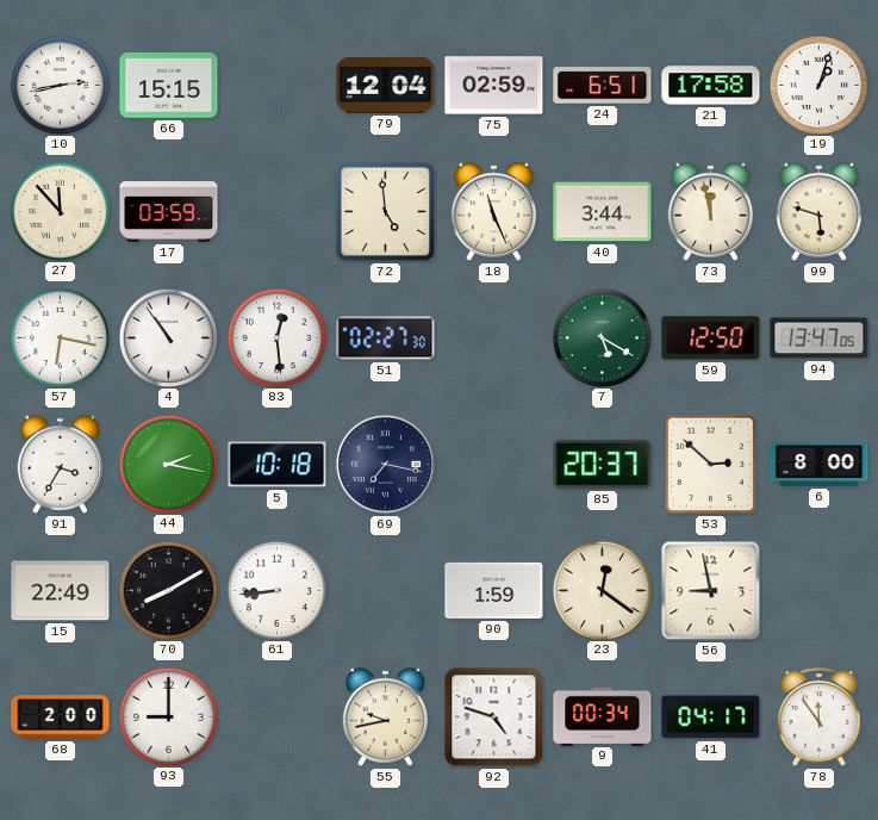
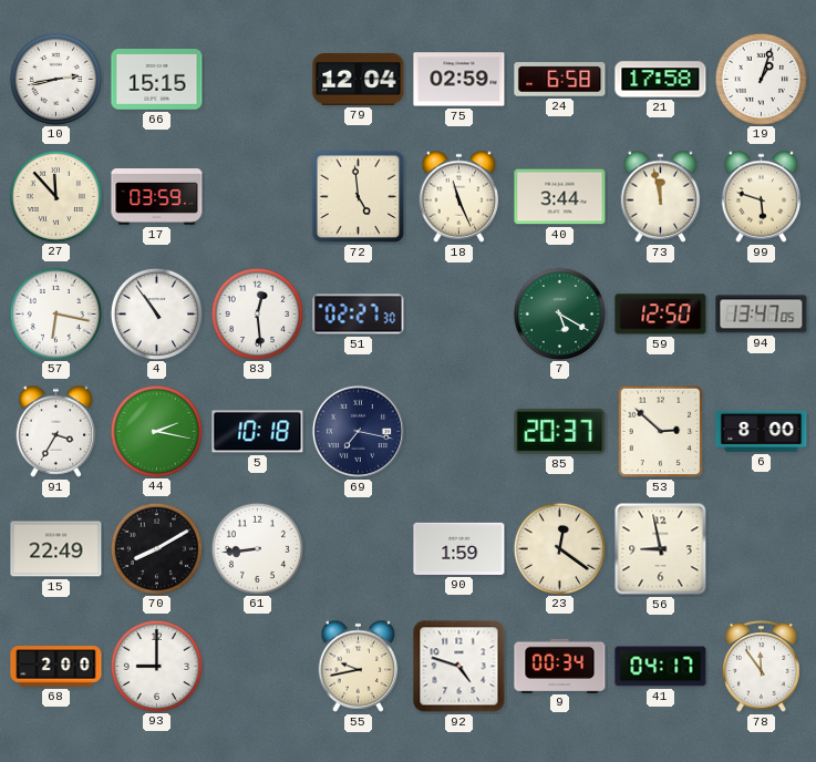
24: 6:51 -> 6:58 (560, 80)
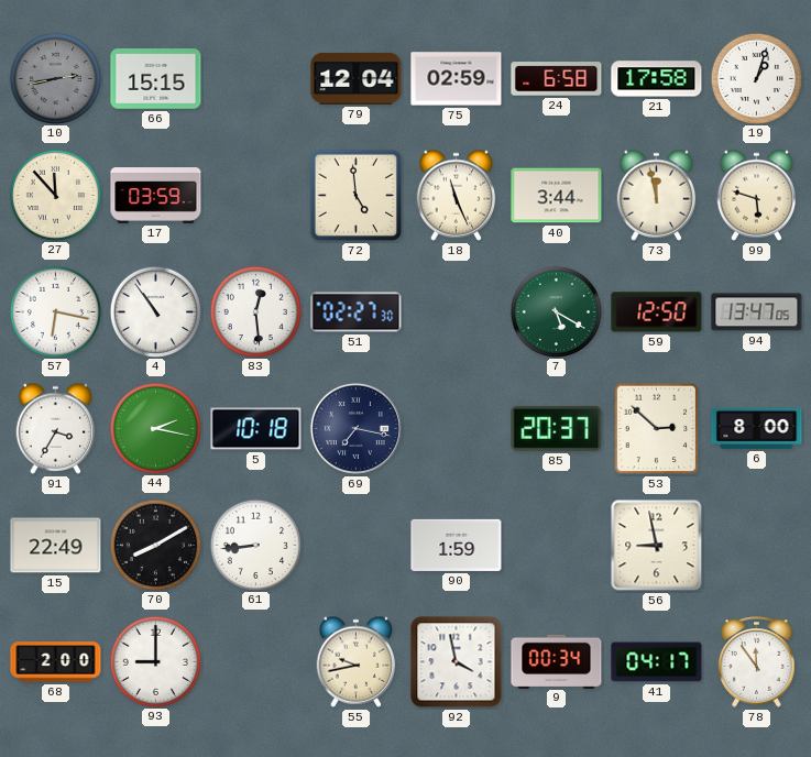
10 dial: white -> grey (55, 78)
23: 12:21 -> none (559, 548)
92: 4:48 -> 3:58 (457, 662)
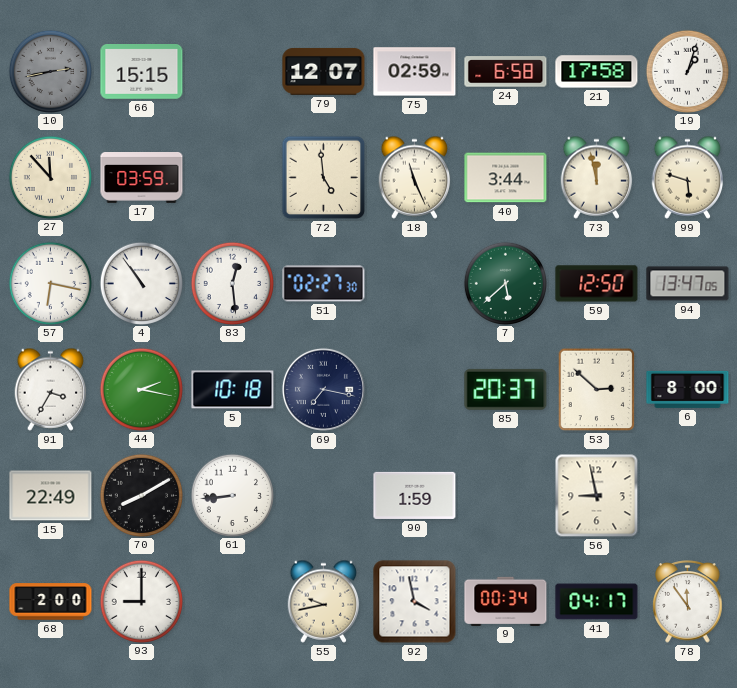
79: 12:04 -> 12:07 (324, 71)
7: 5:20 -> 5:38 (505, 283)
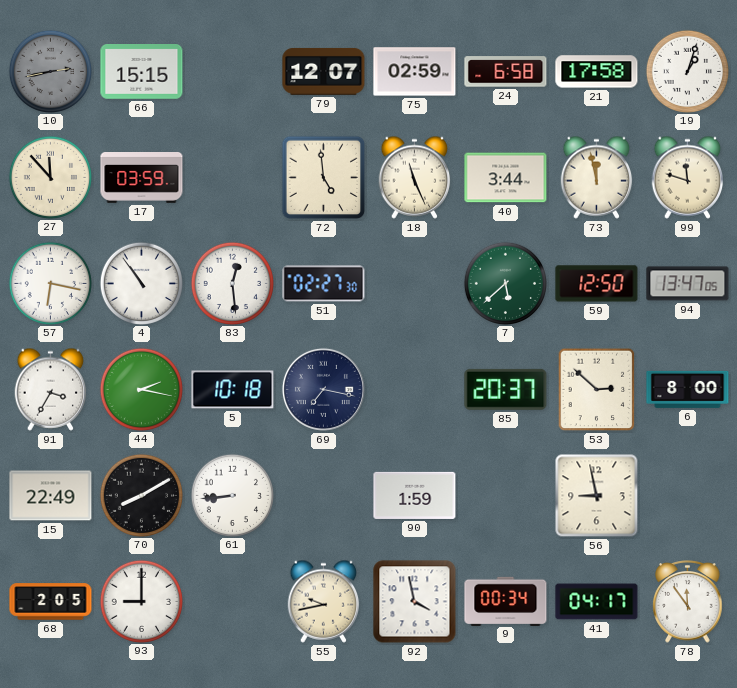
99: 5:48 -> 11:48 (688, 177)
68: 2:00 -> 2:05 (51, 602)
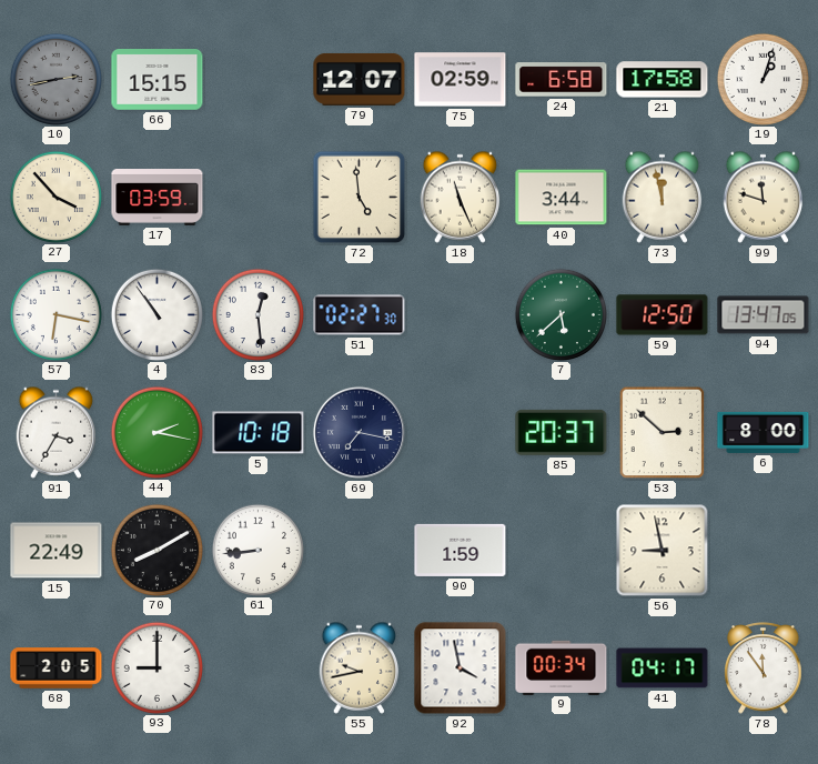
27: 11:53 -> 3:53 (55, 197)
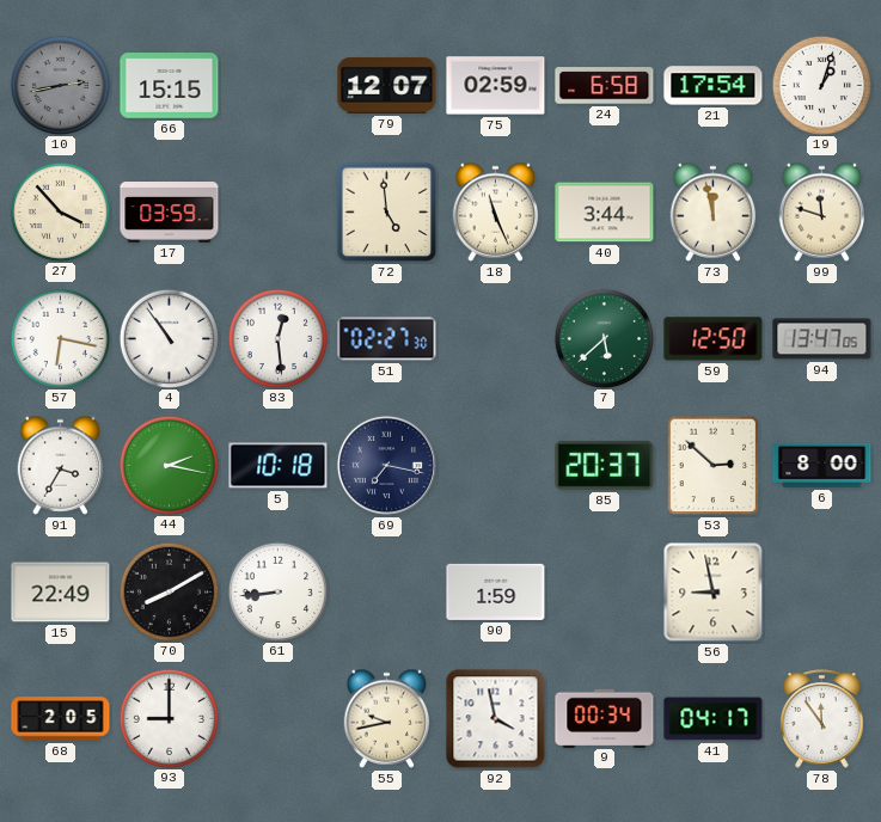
21: 17:58 -> 17:54 (714, 86)
